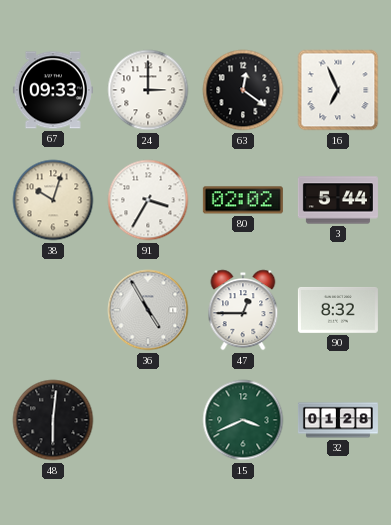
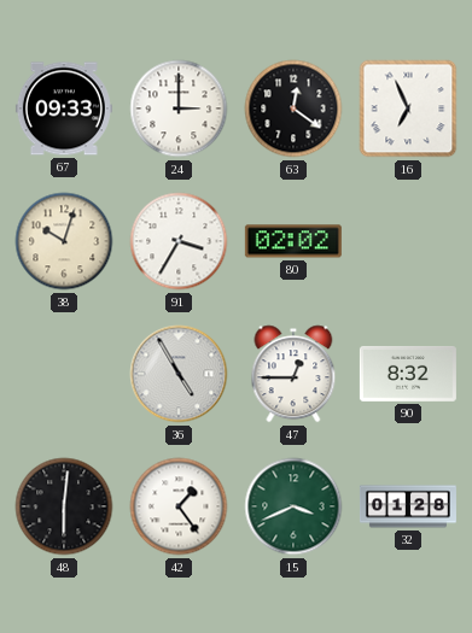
3: 5:44 -> none (338, 200)
42: none -> 1:24 (179, 506)
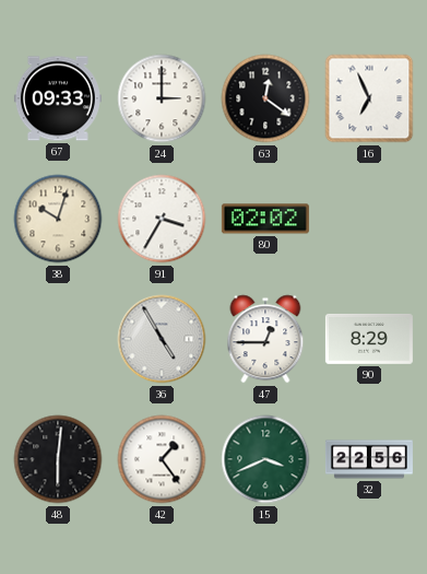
90: 8:32 -> 8:29 (369, 339)
32: 01:28 -> 22:56 (369, 459)
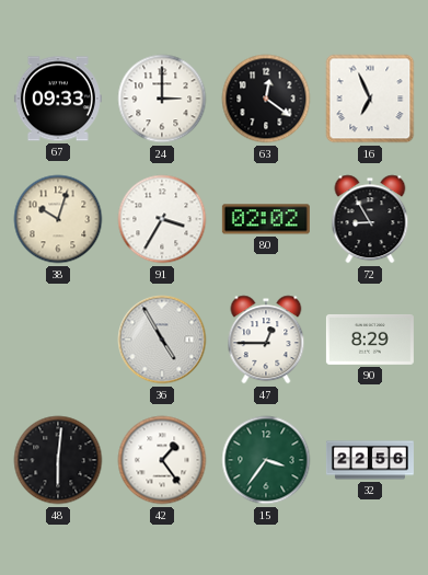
72: none -> 8:55 (370, 219)
15: 3:41 -> 3:36 (266, 460)
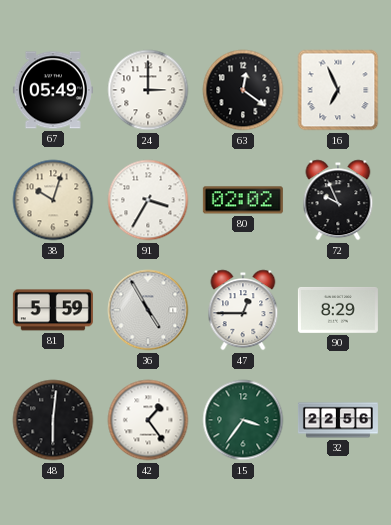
67: 09:33 -> 05:49 (53, 90)
72: 8:55 -> 9:56 (338, 200)
81: none -> 5:59 (53, 310)
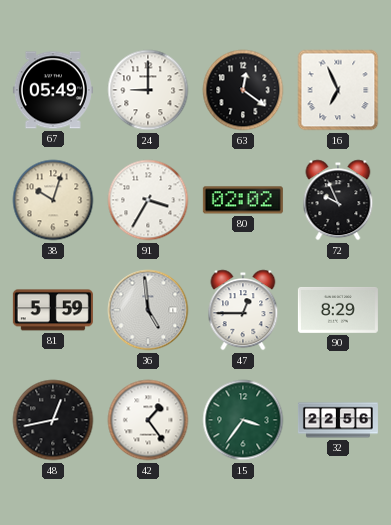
24: 3:00 -> 9:00 (148, 90)
36: 4:55 -> 4:59 (148, 310)
48: 6:01 -> 12:43 (53, 420)
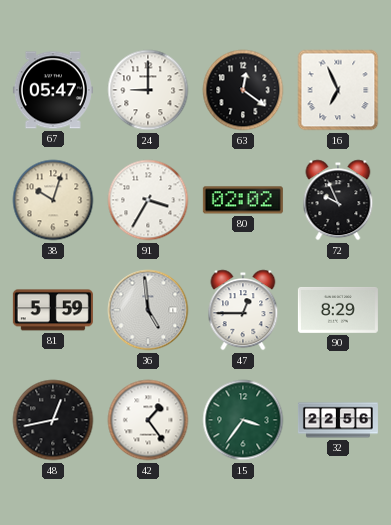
67: 05:49 -> 05:47 (53, 90)
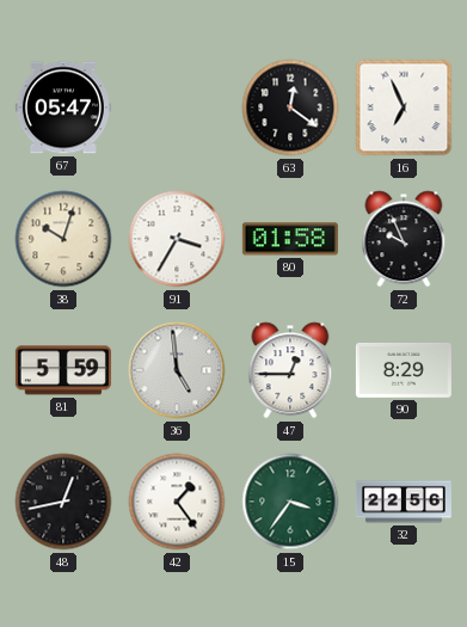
24: 9:00 -> none (148, 90)
80: 02:02 -> 01:58 (290, 239)
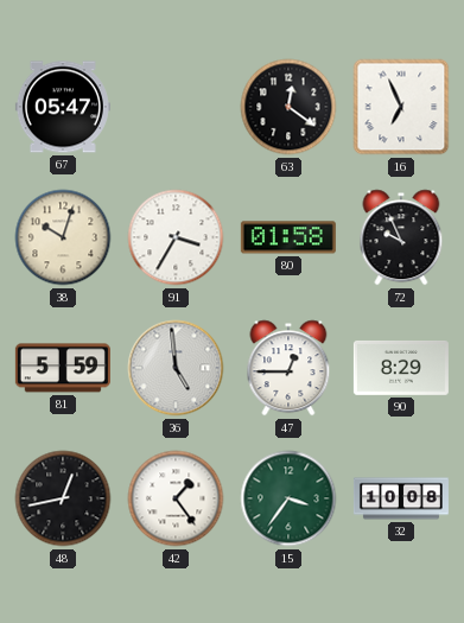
32: 22:56 -> 10:08 (401, 498)
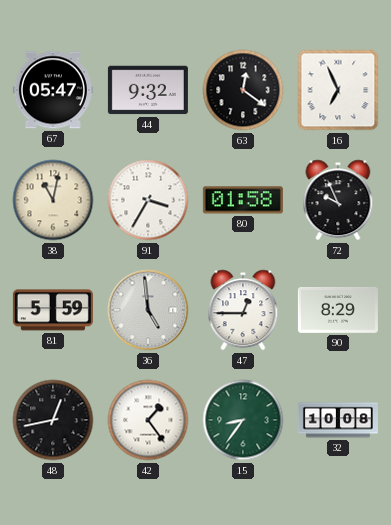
44: none -> 9:32 (148, 90)
38: 10:03 -> 11:02 (53, 200)
15: 3:36 -> 8:36 (243, 420)
